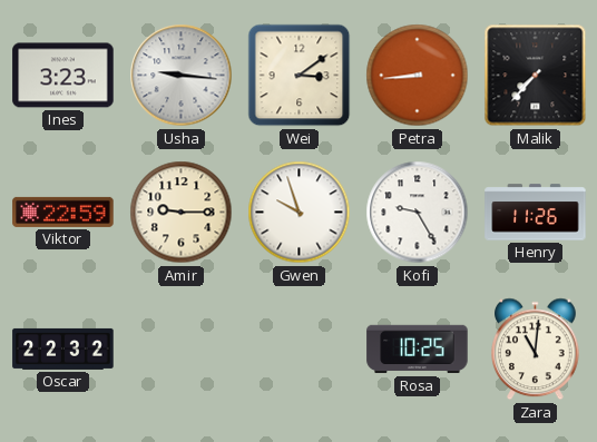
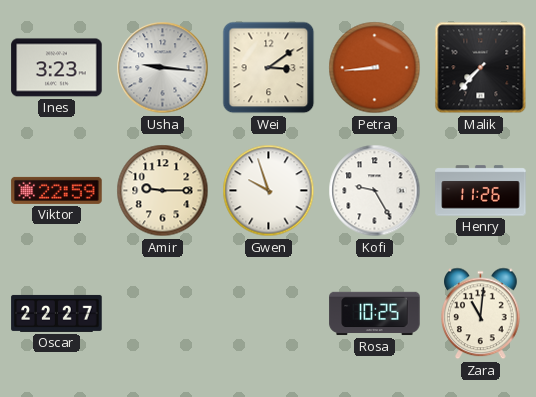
Oscar: 22:32 -> 22:27 (57, 313)
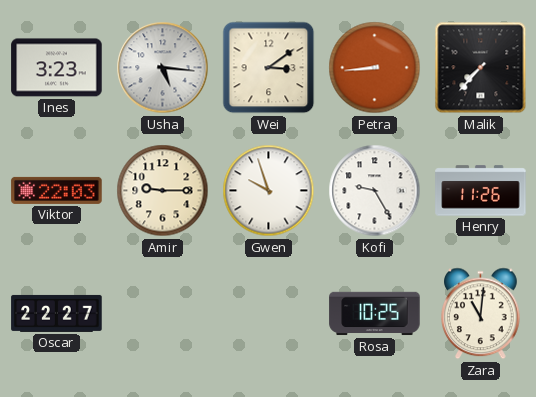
Usha: 9:16 -> 5:16 (163, 68)
Viktor: 22:59 -> 22:03 (57, 190)
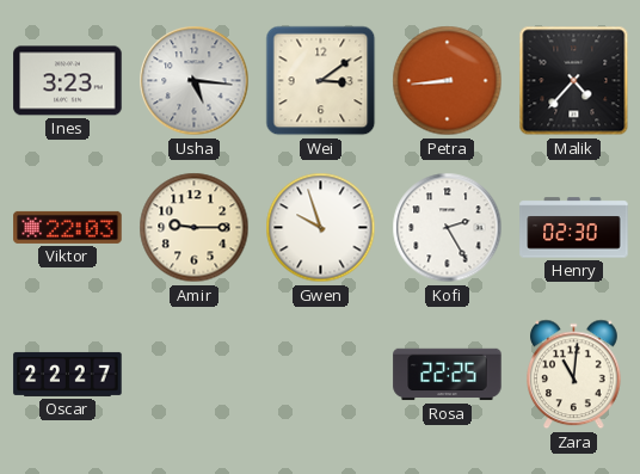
Malik: 7:37 -> 4:37 (574, 81)
Kofi: 9:25 -> 2:25 (448, 228)
Henry: 11:26 -> 02:30 (574, 228)
Rosa: 10:25 -> 22:25 (448, 375)
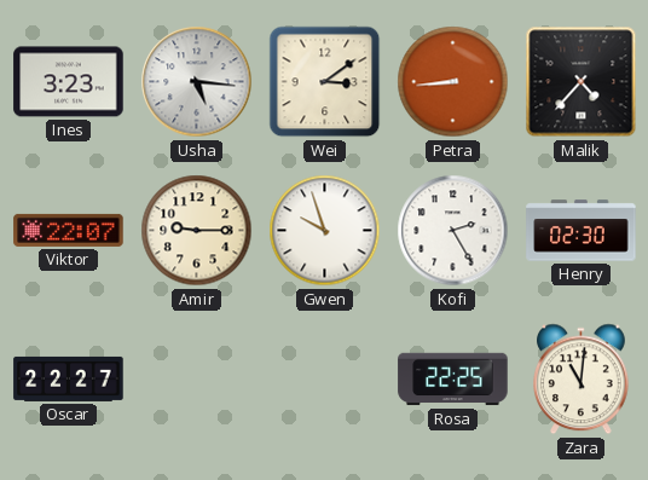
Viktor: 22:03 -> 22:07 (69, 230)
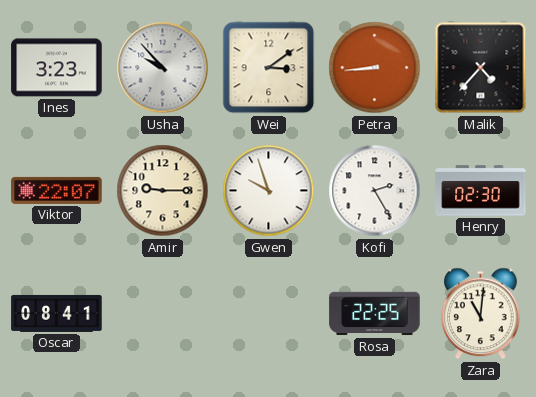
Usha: 5:16 -> 9:53 (163, 68)
Oscar: 22:27 -> 08:41 (57, 313)
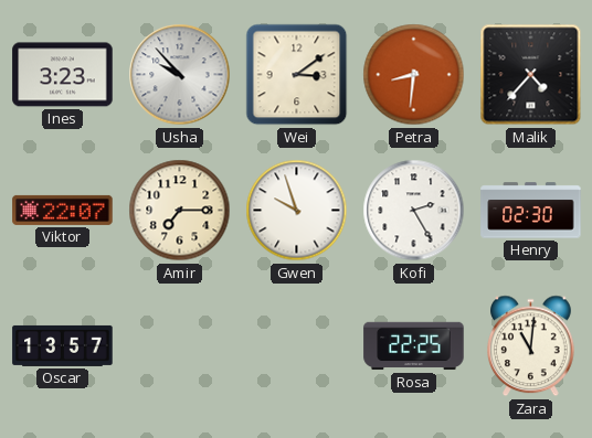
Petra: 8:44 -> 8:31 (414, 75)
Amir: 9:15 -> 7:15 (180, 211)
Oscar: 08:41 -> 13:57 (63, 345)
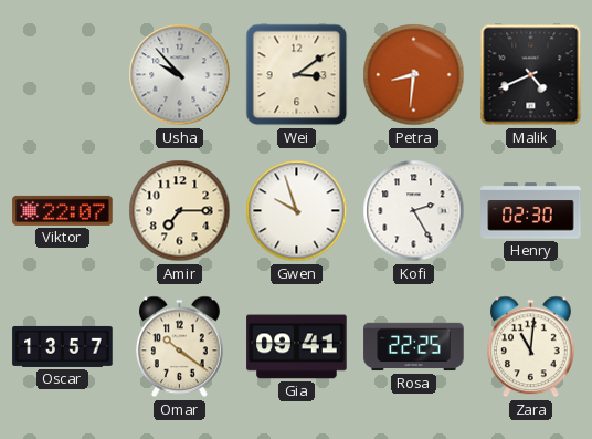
Ines: 3:23 -> none (63, 75)
Malik: 4:37 -> 4:41 (531, 75)
Omar: none -> 10:21 (180, 347)
Gia: none -> 09:41 (297, 347)
